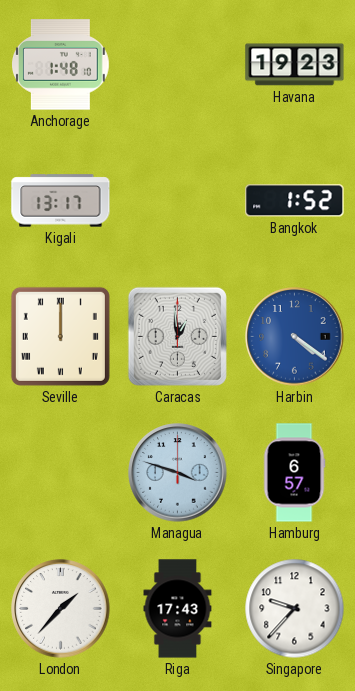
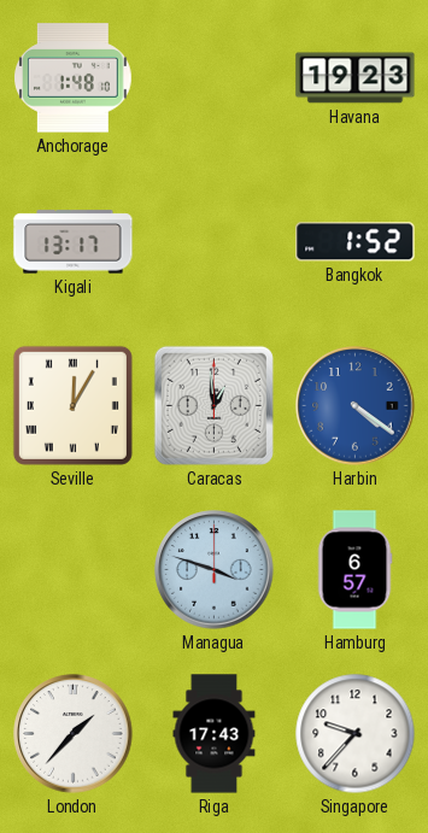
Seville: 12:00 -> 12:05 (72, 405)
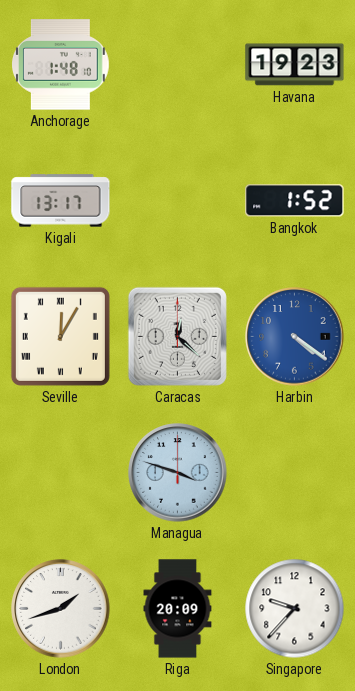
Caracas: 12:59 -> 12:22 (177, 336)
Hamburg: 6:57 -> none (354, 570)
London: 1:37 -> 1:42 (61, 609)
Riga: 17:43 -> 20:09 (178, 609)
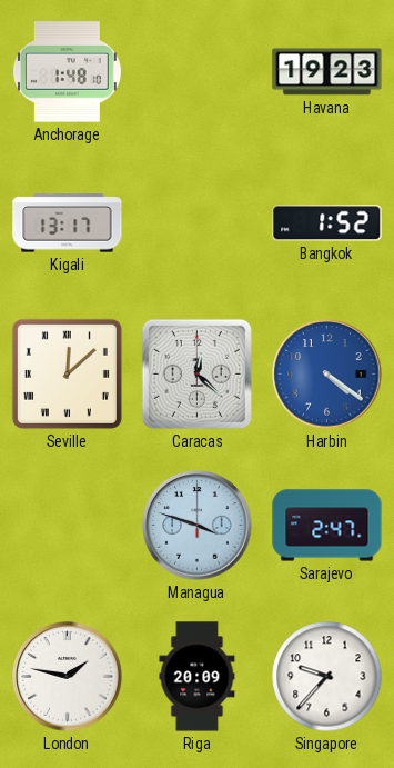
Seville: 12:05 -> 12:08 (67, 373)
Sarajevo: none -> 2:47 (327, 526)
London: 1:42 -> 1:47 (68, 677)
